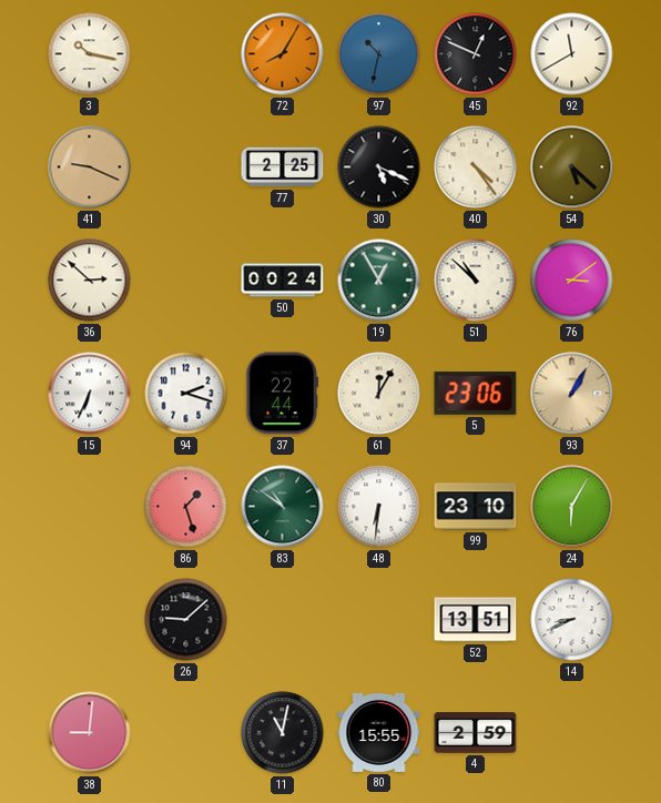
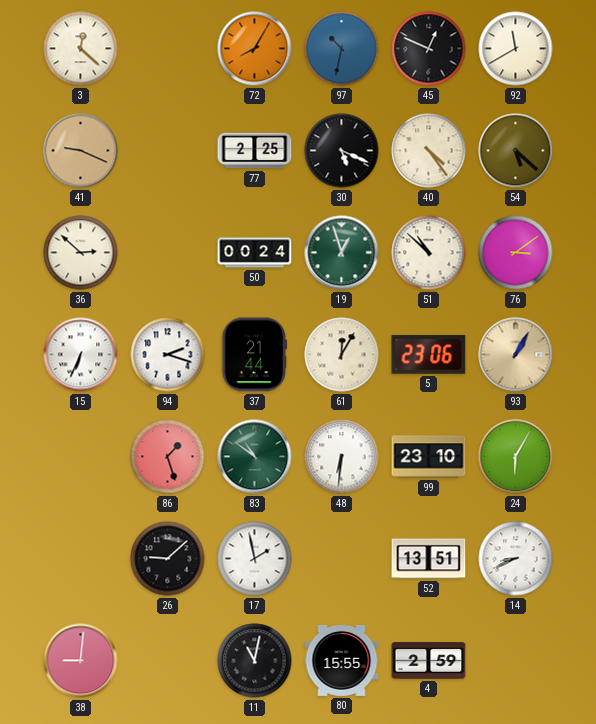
3: 10:17 -> 12:22 (81, 49)
19: 12:55 -> 12:57 (342, 253)
37: 22:44 -> 21:44 (254, 355)
17: none -> 1:58 (255, 559)
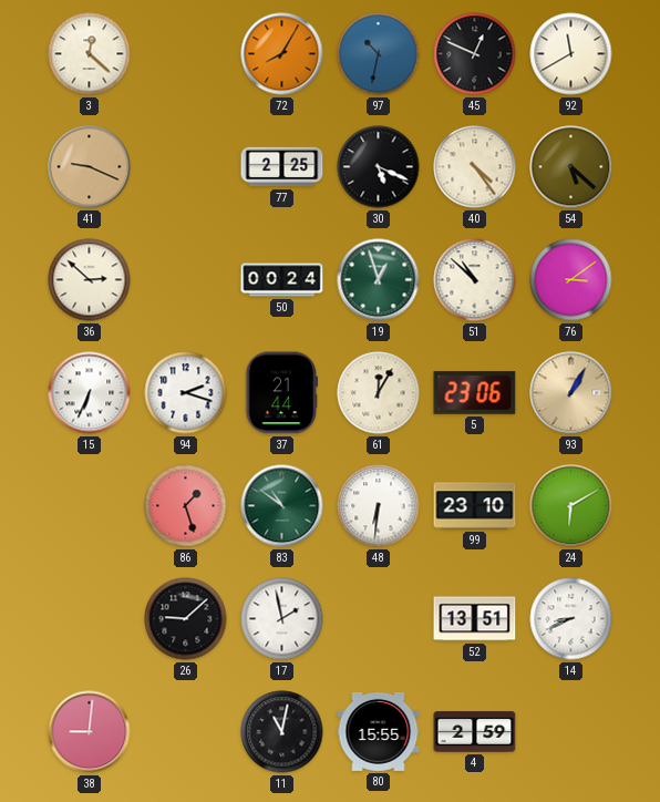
24: 6:05 -> 6:10 (571, 506)
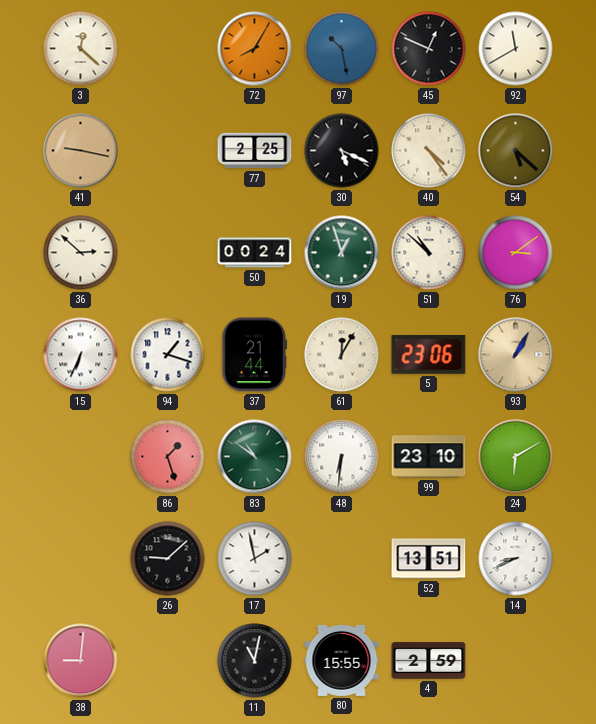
97: 10:32 -> 10:28 (342, 49)
41: 9:19 -> 9:17 (81, 151)
94: 2:18 -> 1:18 (168, 355)
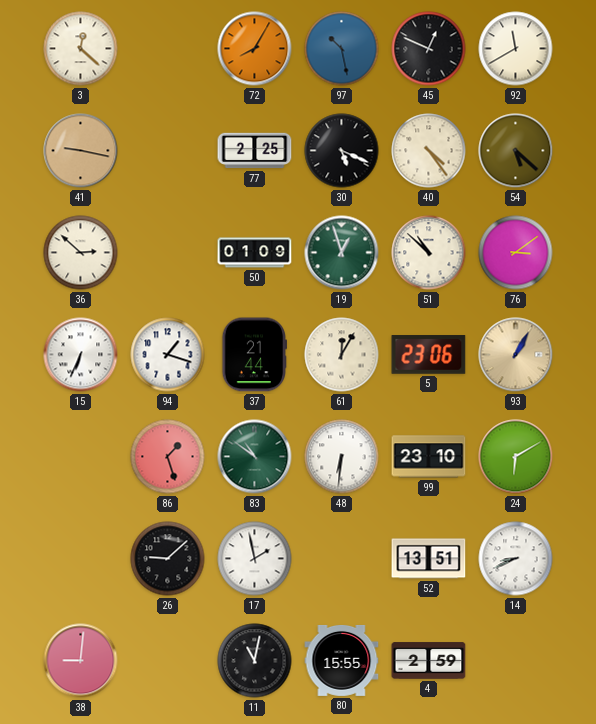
50: 00:24 -> 01:09 (255, 253)
